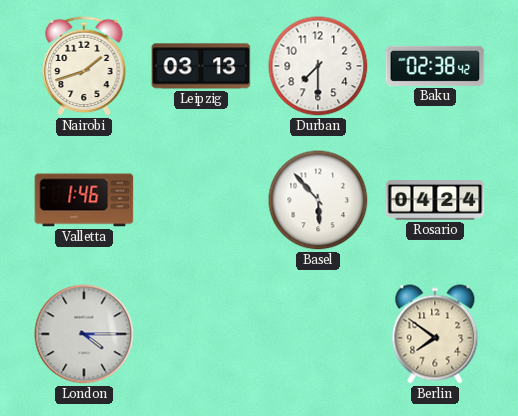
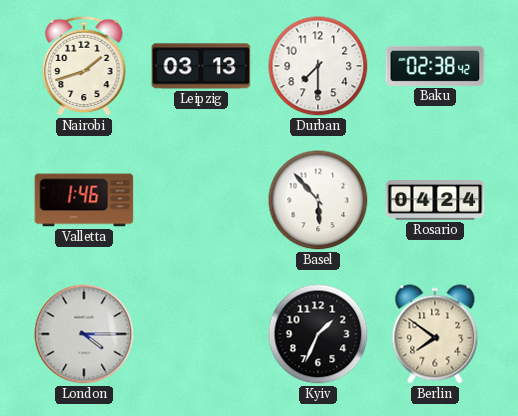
Kyiv: none -> 1:34 (318, 334)
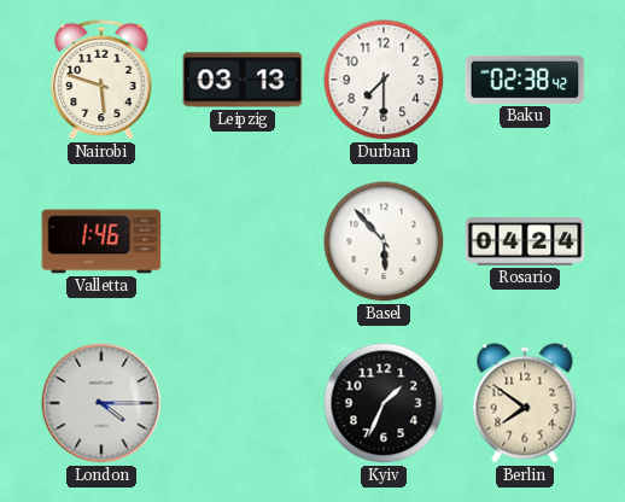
Nairobi: 1:42 -> 5:48 (101, 80)
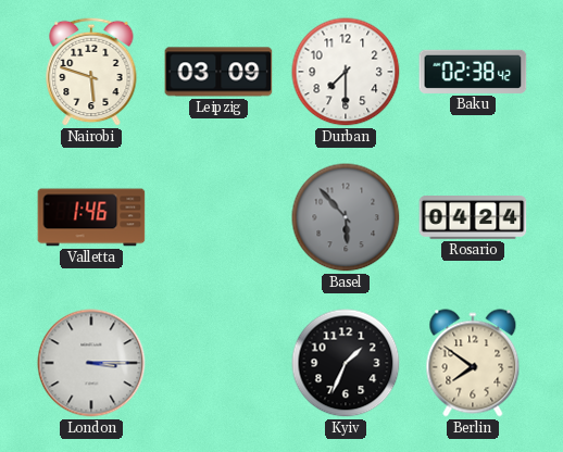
Leipzig: 03:13 -> 03:09 (218, 72)
Basel dial: white -> grey (346, 217)
London: 4:15 -> 3:15 (91, 363)
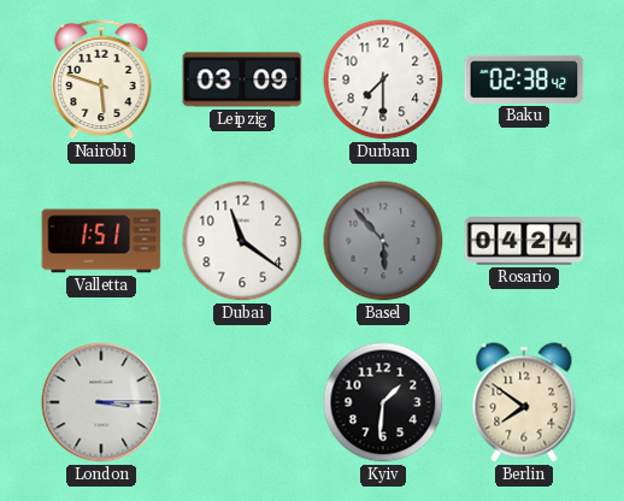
Valletta: 1:46 -> 1:51 (101, 241)
Dubai: none -> 11:21 (242, 241)
Kyiv: 1:34 -> 1:31 (383, 402)
